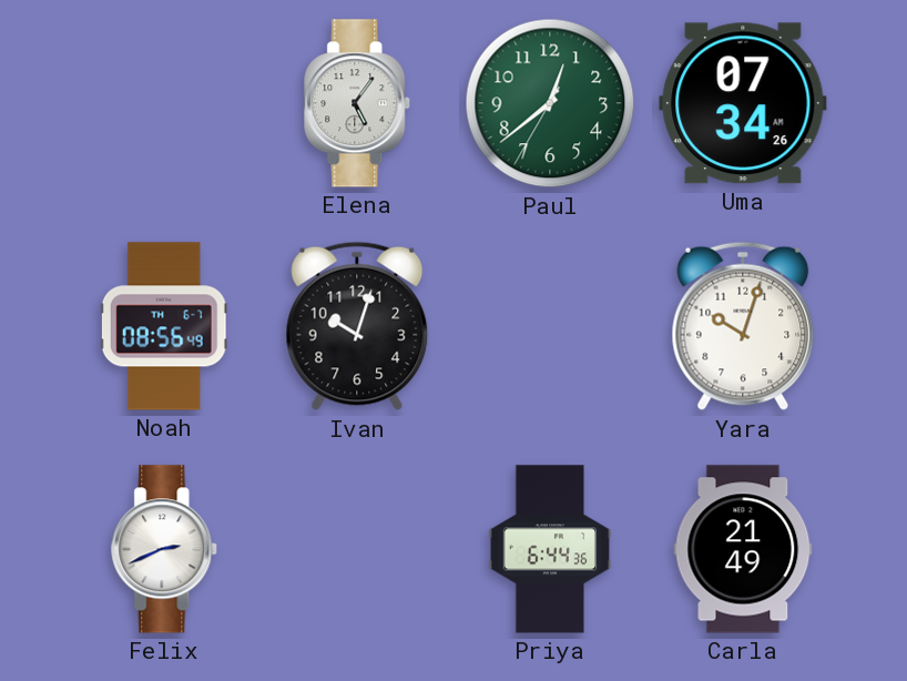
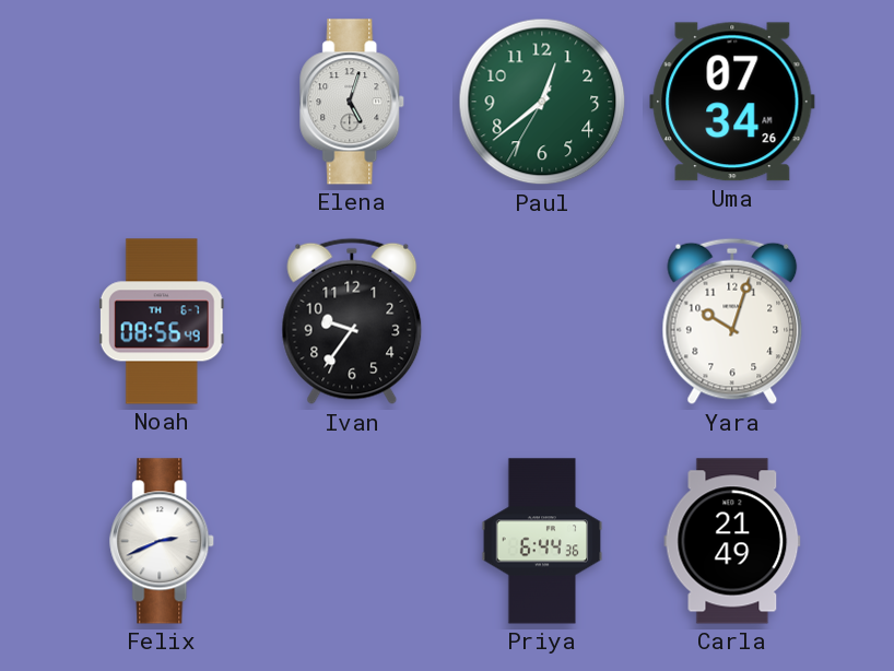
Elena: 5:06 -> 5:03 (353, 102)
Ivan: 10:03 -> 9:36 (352, 321)
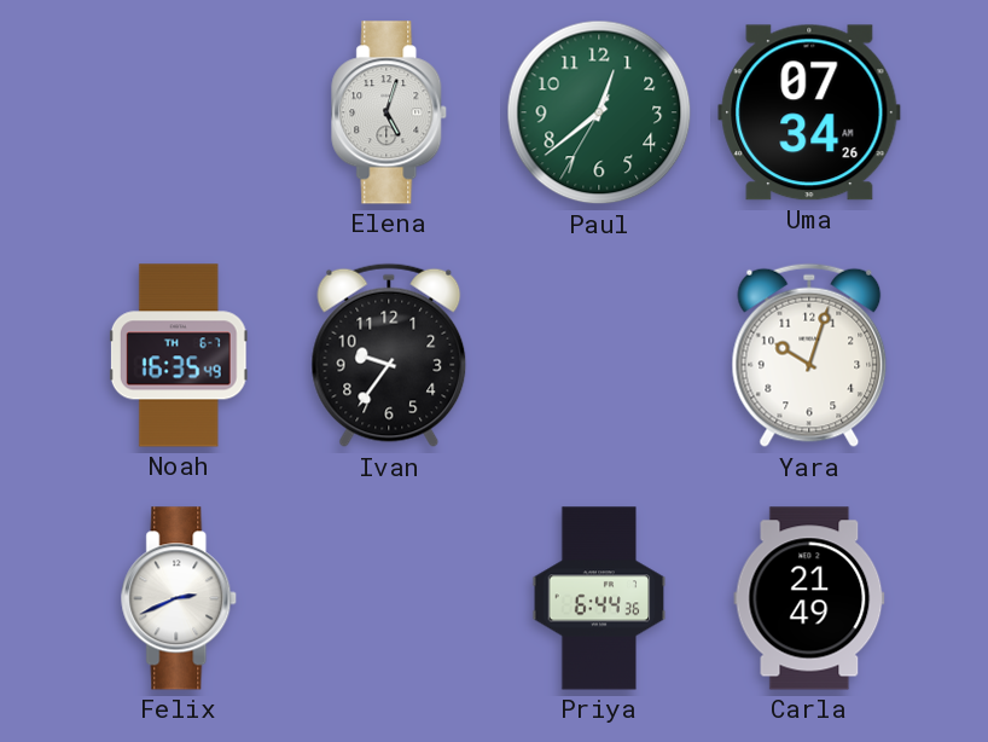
Noah: 08:56 -> 16:35 (179, 355)
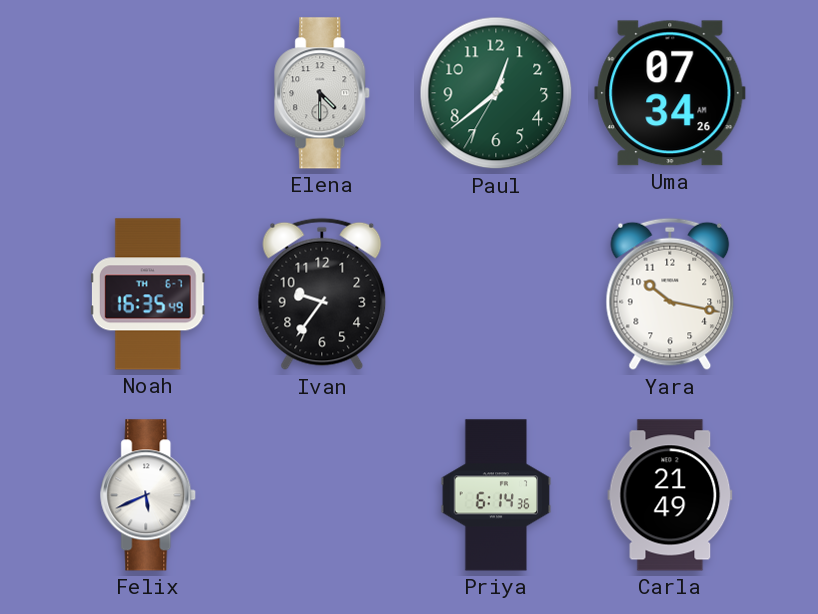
Elena: 5:03 -> 4:30 (323, 93)
Yara: 10:03 -> 10:17 (670, 294)
Felix: 2:41 -> 5:41 (149, 495)
Priya: 6:44 -> 6:14 (496, 495)
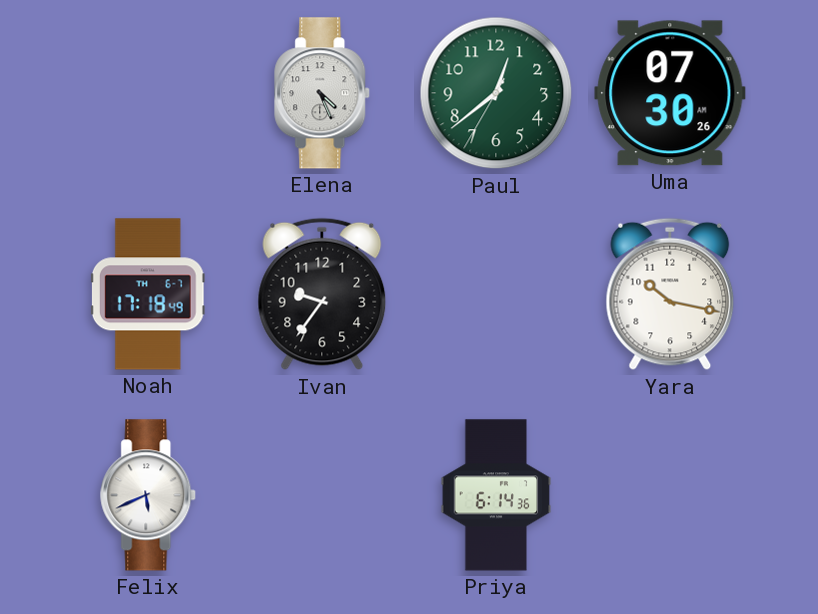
Elena: 4:30 -> 4:26 (323, 93)
Uma: 07:34 -> 07:30 (670, 93)
Noah: 16:35 -> 17:18 (148, 294)
Carla: 21:49 -> none (670, 495)
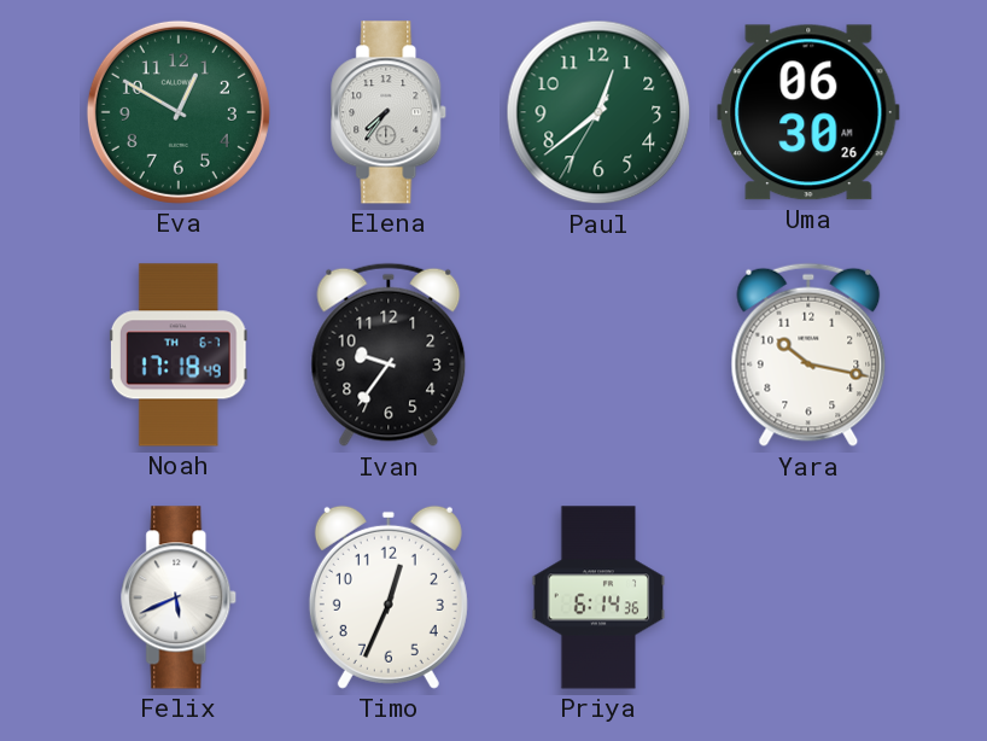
Eva: none -> 12:50 (179, 112)
Elena: 4:26 -> 7:36 (390, 112)
Uma: 07:30 -> 06:30 (808, 112)
Timo: none -> 12:34 (389, 597)
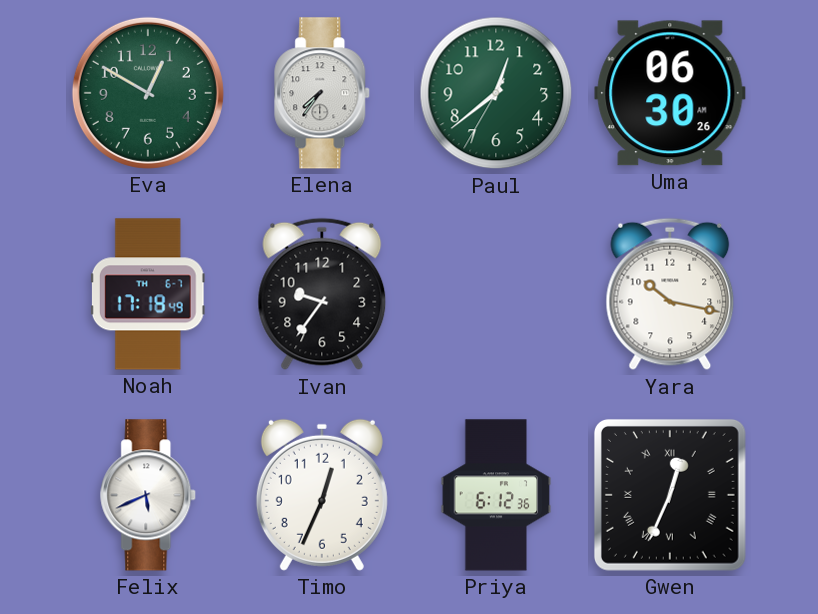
Priya: 6:14 -> 6:12 (496, 495)
Gwen: none -> 12:34 (670, 495)
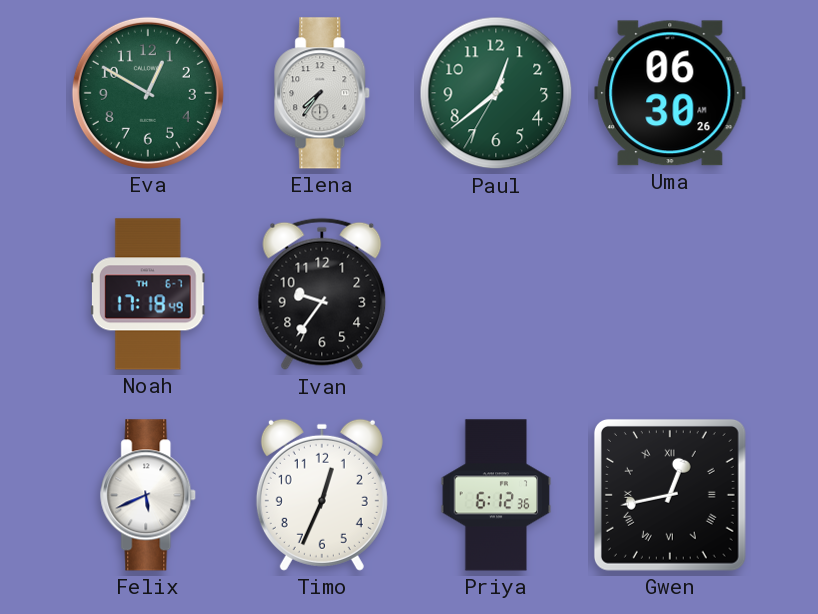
Yara: 10:17 -> none (670, 294)
Gwen: 12:34 -> 12:43 (670, 495)
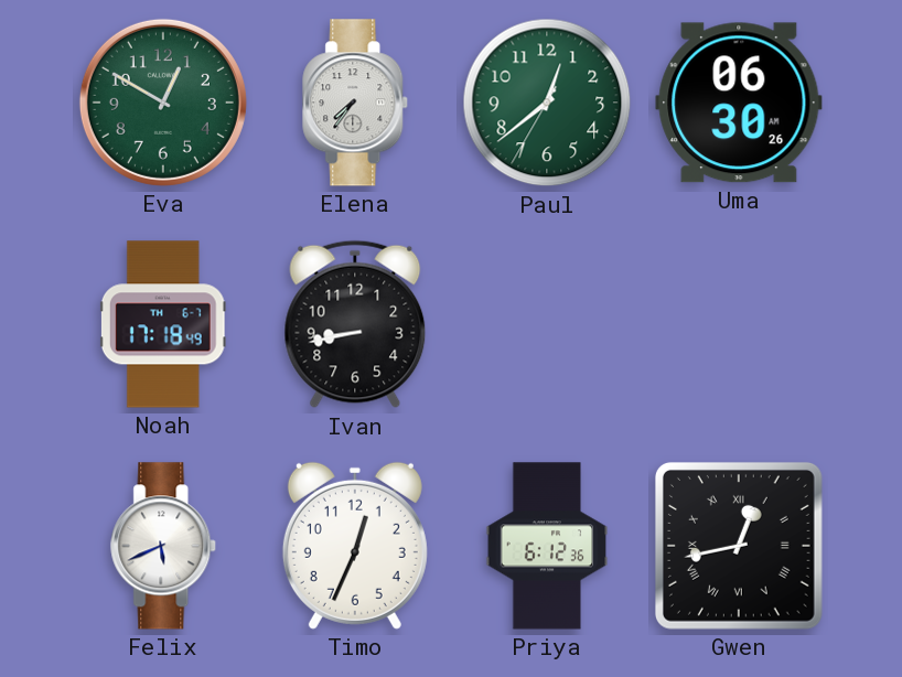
Ivan: 9:36 -> 8:43 (355, 324)
